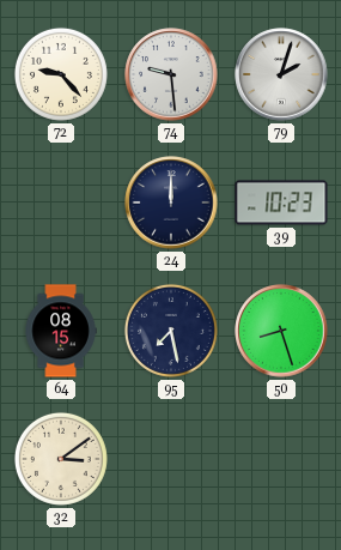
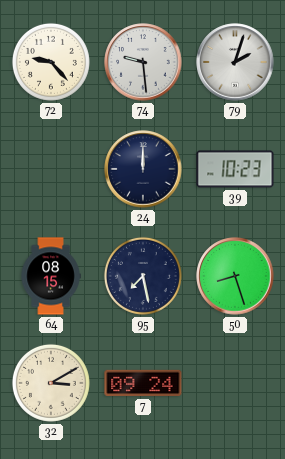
32: 3:09 -> 3:10 (51, 383)
7: none -> 09:24 (143, 383)
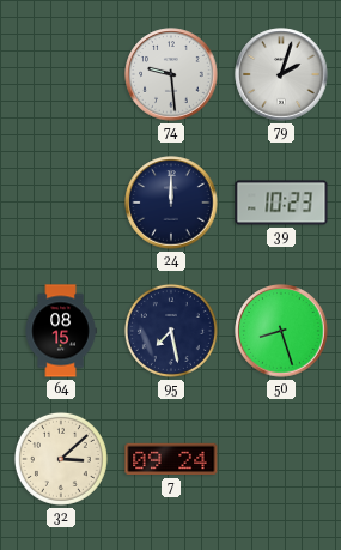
72: 9:23 -> none (51, 62)
32: 3:10 -> 3:08 (61, 459)
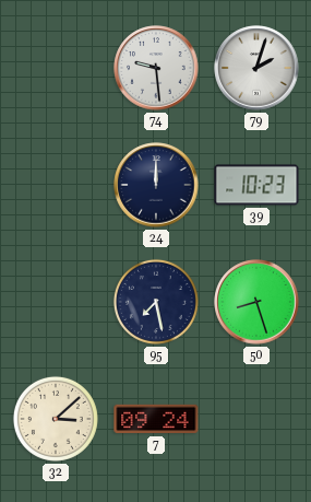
64: 08:15 -> none (61, 331)
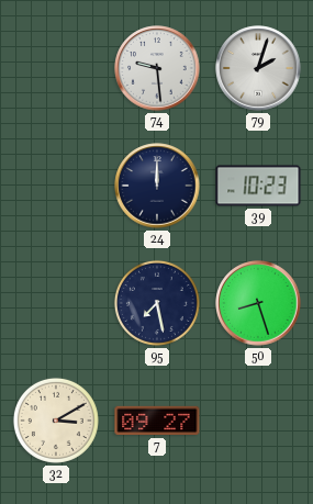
32: 3:08 -> 3:10 (56, 421)
7: 09:24 -> 09:27 (157, 421)
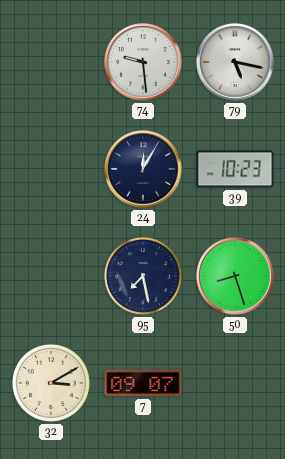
79: 2:03 -> 5:17 (235, 62)
24: 12:00 -> 12:05 (143, 169)
7: 09:27 -> 09:07 (143, 383)
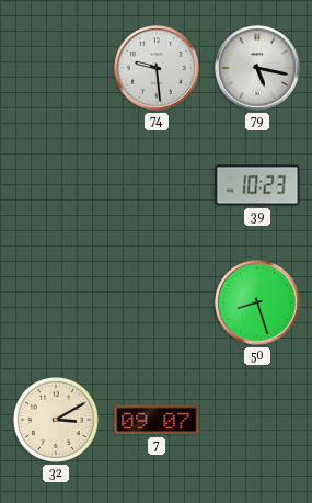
24: 12:05 -> none (143, 169)
95: 7:28 -> none (143, 276)
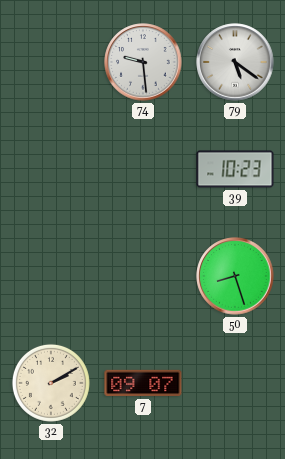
79: 5:17 -> 5:21 (235, 62)
32: 3:10 -> 2:10 (51, 383)
